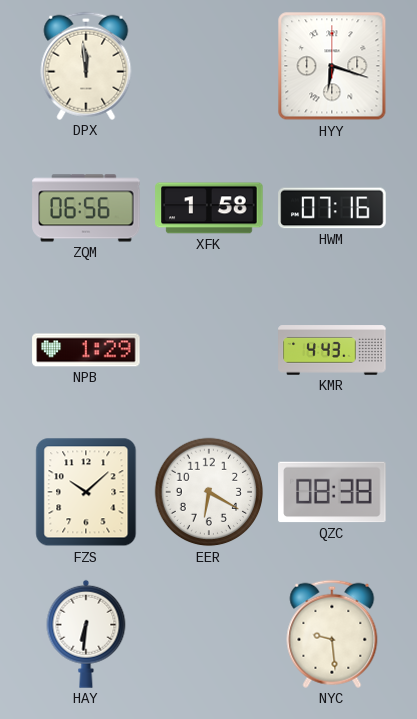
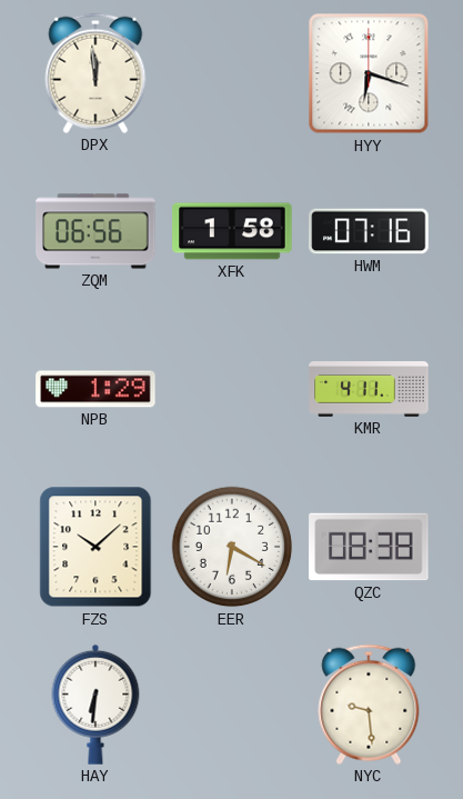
KMR: 4:43 -> 4:11 (369, 389)
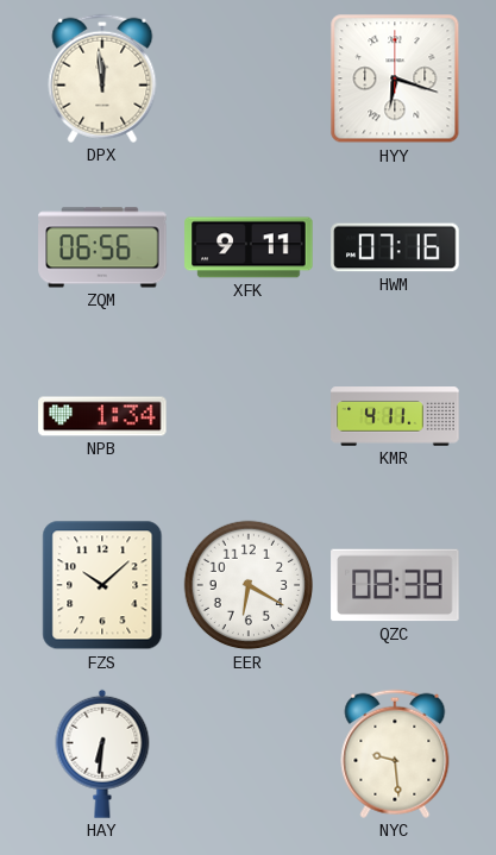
XFK: 1:58 -> 9:11 (249, 247)
NPB: 1:29 -> 1:34 (102, 416)
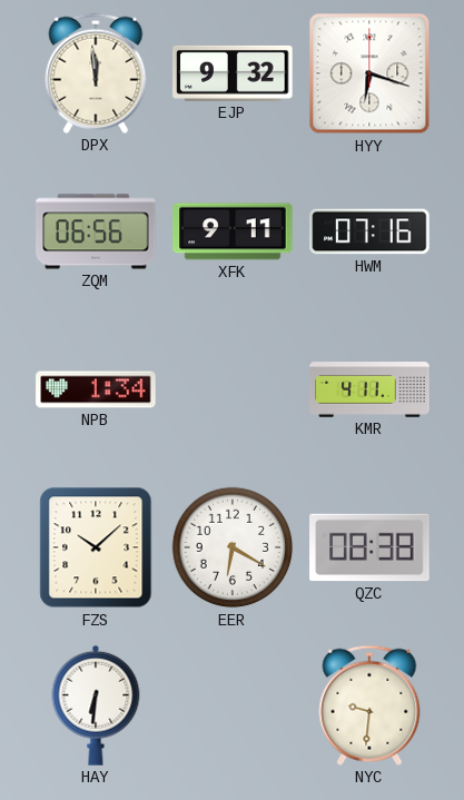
EJP: none -> 9:32 (233, 73)
NYC: 9:29 -> 9:31 (369, 705)
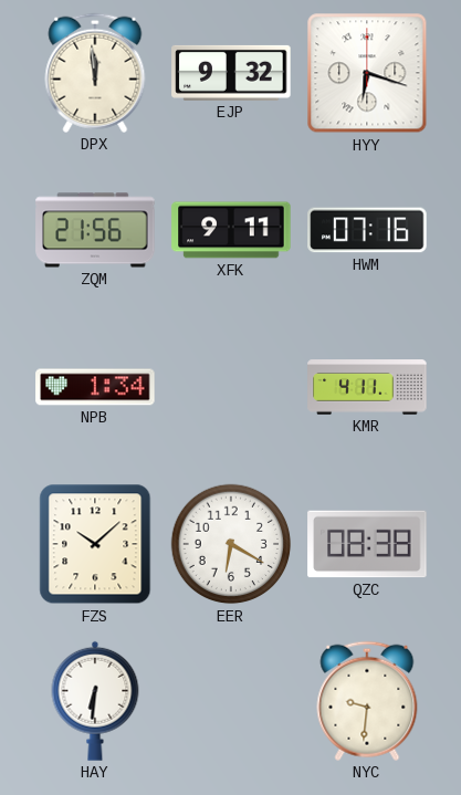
ZQM: 06:56 -> 21:56 (95, 230)
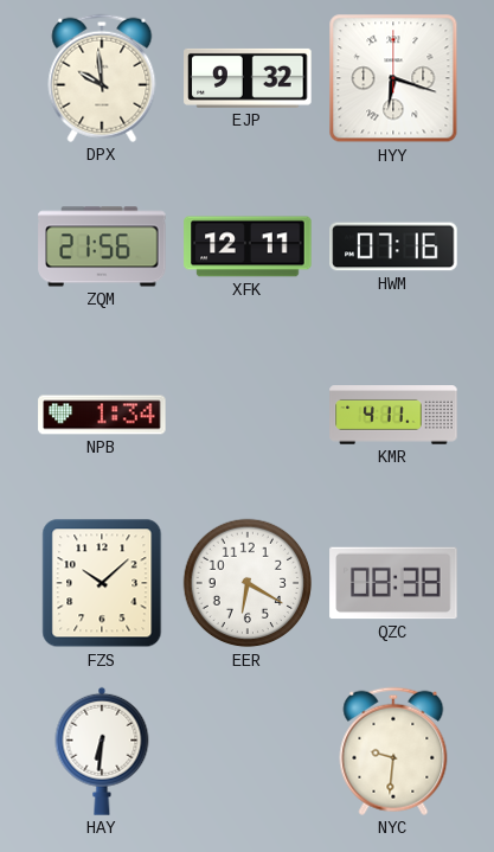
DPX: 11:59 -> 9:59 (102, 78)
XFK: 9:11 -> 12:11 (248, 246)
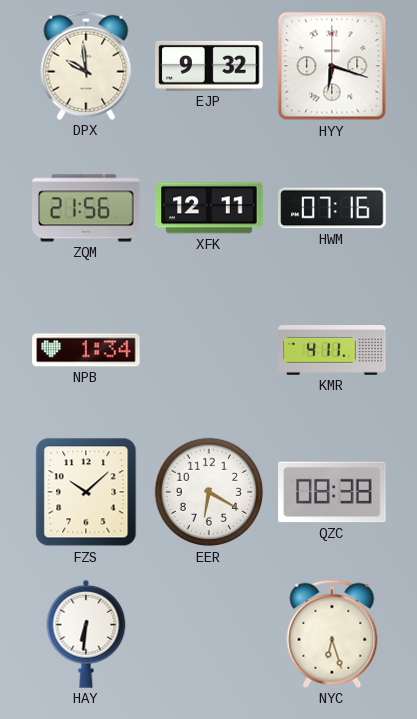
NYC: 9:31 -> 6:27 (332, 634)
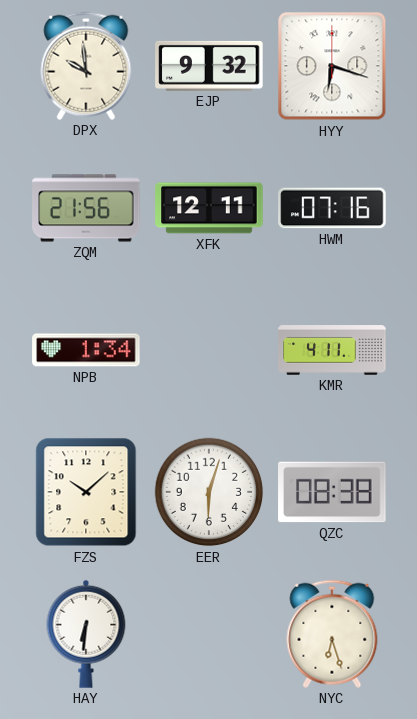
EER: 6:20 -> 6:03 (209, 492)
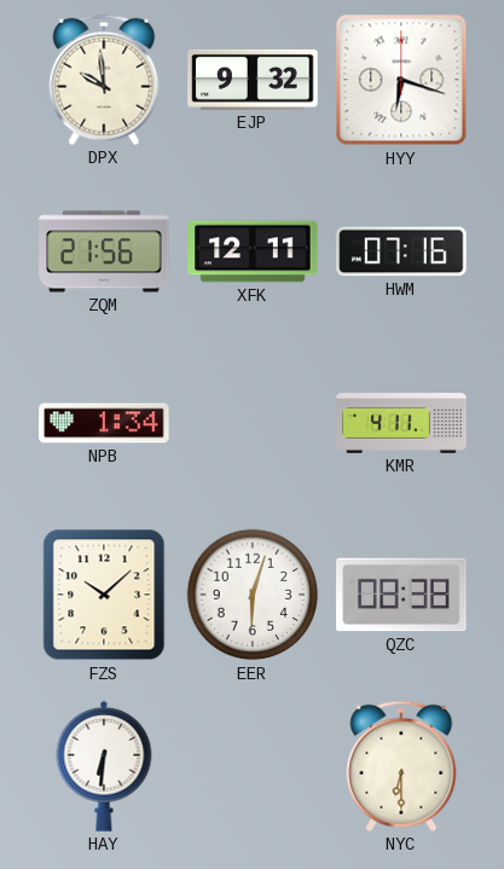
NYC: 6:27 -> 6:30 (401, 766)
